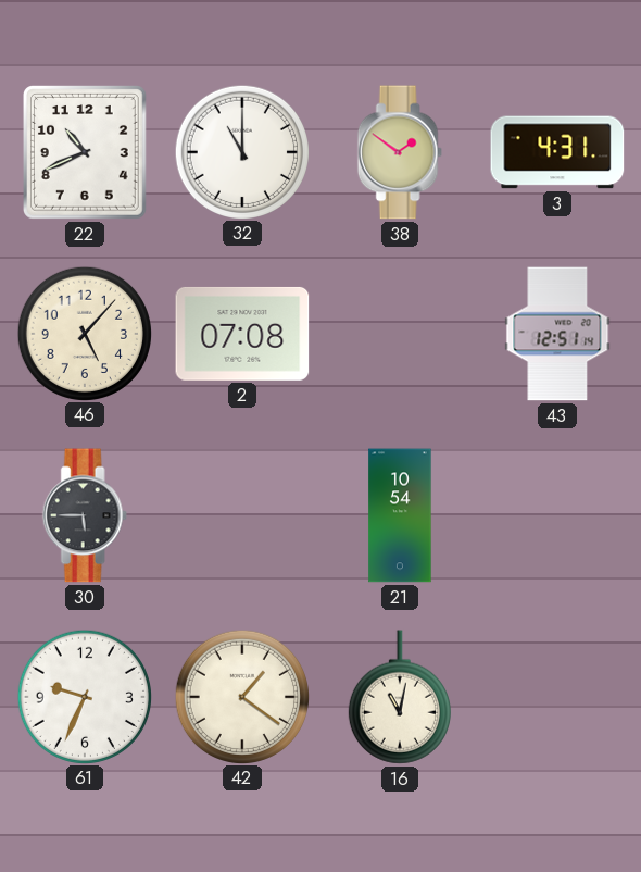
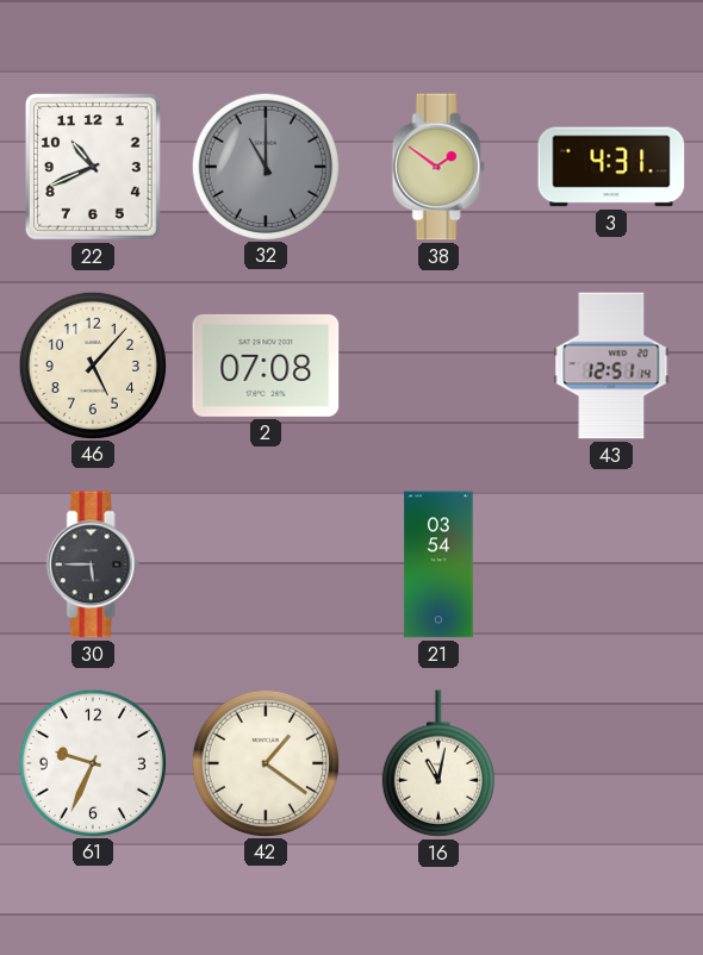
32 dial: white -> grey (265, 166)
21: 10:54 -> 03:54 (438, 564)
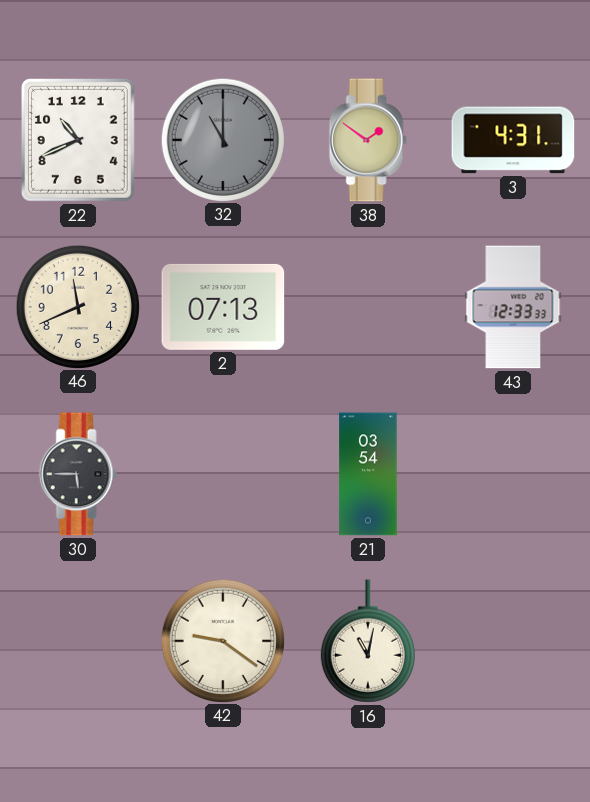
46: 5:07 -> 11:41 (77, 306)
2: 07:08 -> 07:13 (223, 307)
43: 12:51 -> 12:33 (513, 307)
61: 9:34 -> none (92, 762)
42: 1:21 -> 9:21 (222, 640)
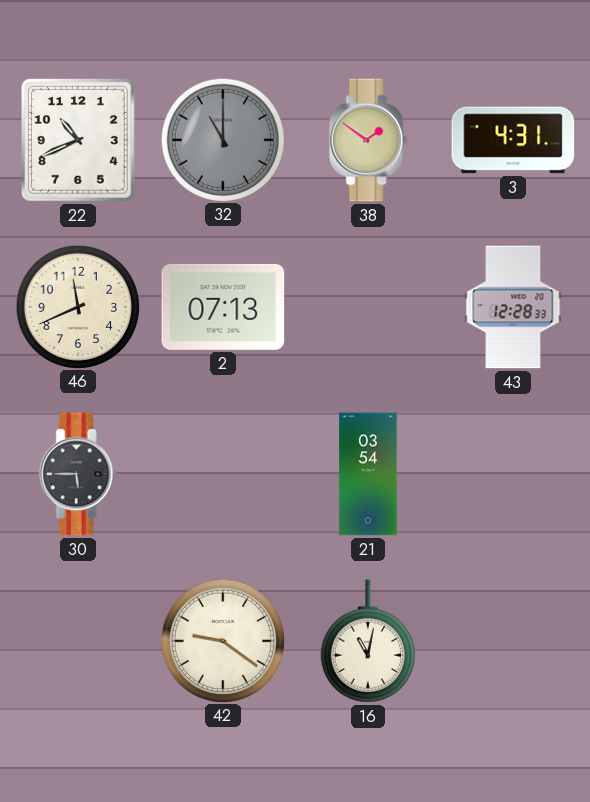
43: 12:33 -> 12:28 (513, 307)
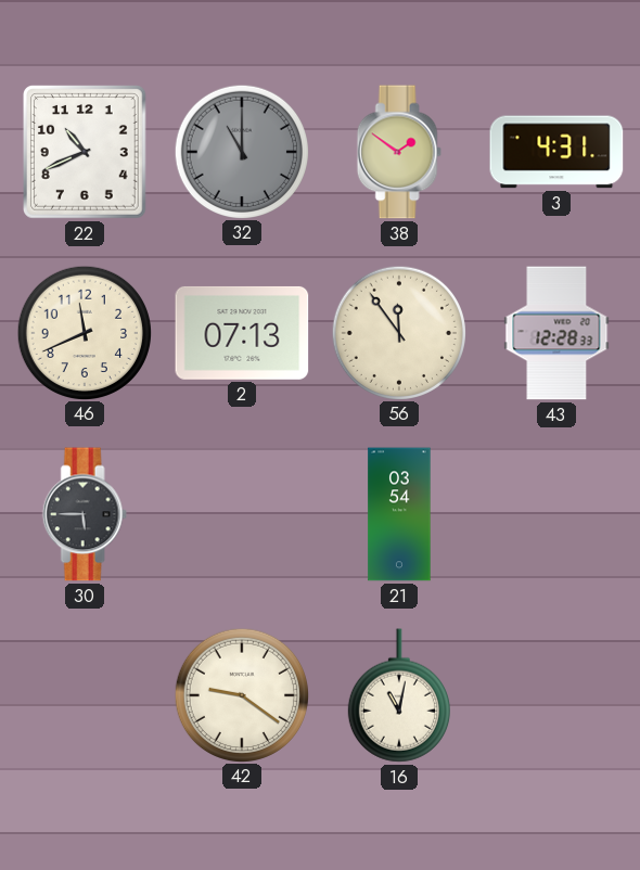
56: none -> 11:54 (398, 332)
